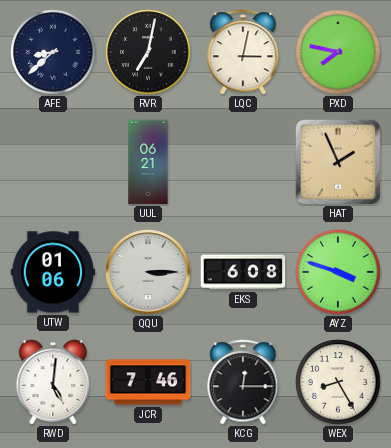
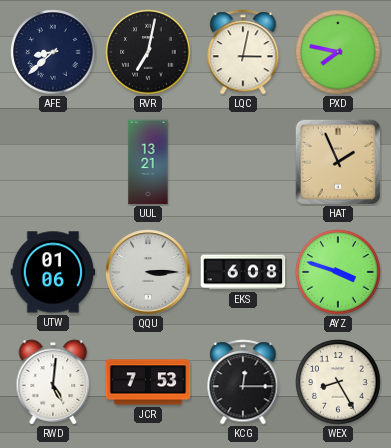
UUL: 06:21 -> 13:21 (148, 162)
JCR: 7:46 -> 7:53 (148, 382)
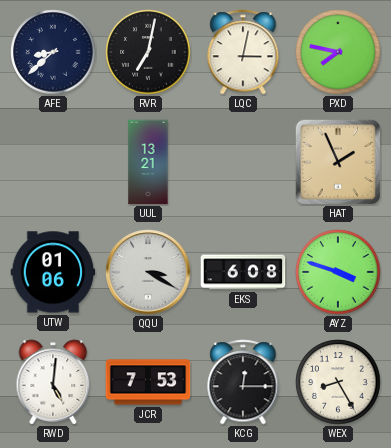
QQU: 3:15 -> 3:20 (148, 272)
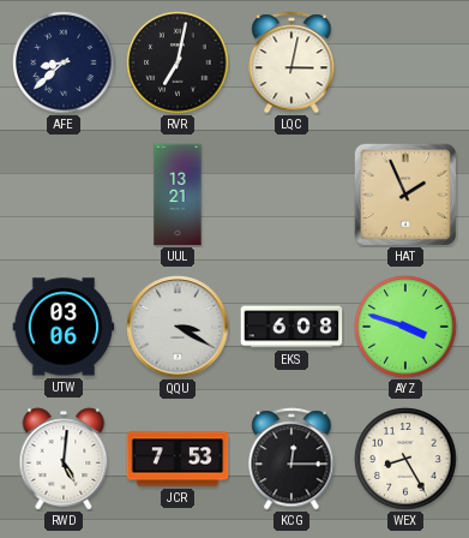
PXD: 7:47 -> none (338, 52)
UTW: 01:06 -> 03:06 (64, 327)
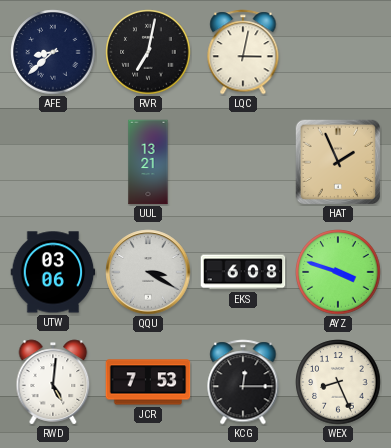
WEX: 8:25 -> 8:26 (338, 382)
